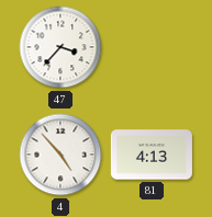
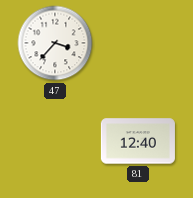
4: 4:53 -> none (60, 155)
81: 4:13 -> 12:40 (138, 141)
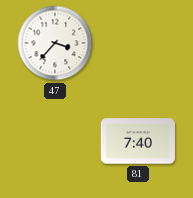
81: 12:40 -> 7:40 (138, 141)
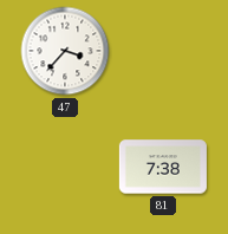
81: 7:40 -> 7:38 (163, 167)
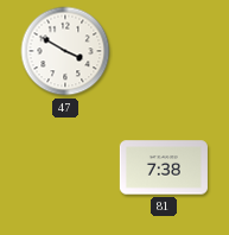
47: 3:37 -> 3:50 (65, 51)
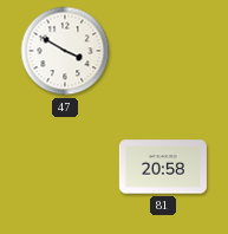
81: 7:38 -> 20:58 (163, 167)
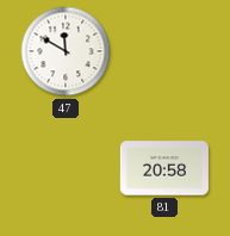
47: 3:50 -> 11:50 (66, 51)
